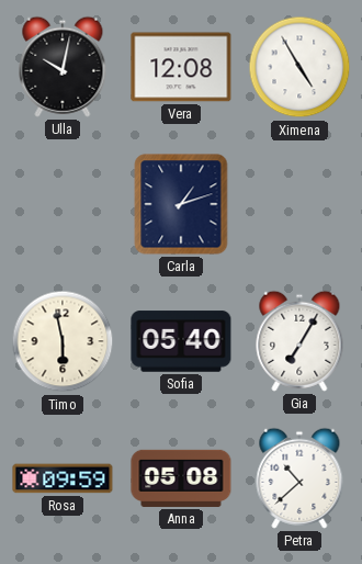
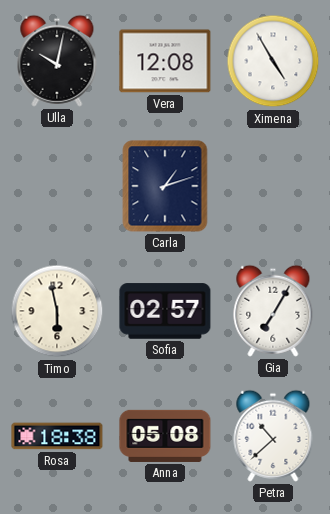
Sofia: 05:40 -> 02:57 (165, 311)
Rosa: 09:59 -> 18:38 (57, 436)
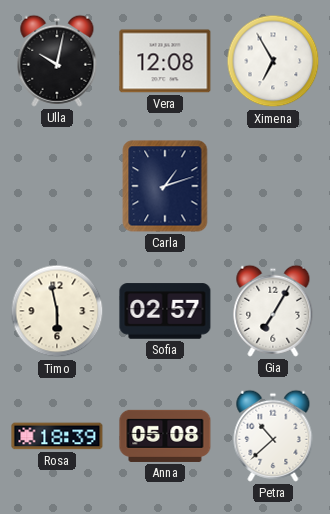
Ximena: 4:55 -> 6:55 (273, 61)
Rosa: 18:38 -> 18:39 (57, 436)
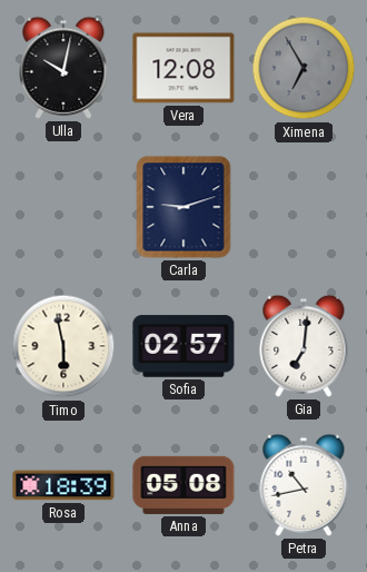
Ximena dial: white -> grey (304, 68)
Carla: 1:12 -> 9:12 (183, 207)
Gia: 7:05 -> 7:01 (304, 346)
Petra: 10:38 -> 10:43 (304, 485)
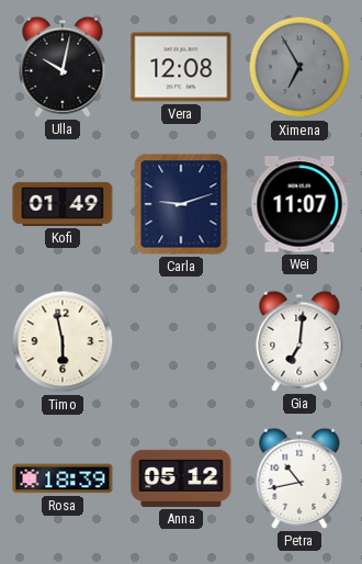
Kofi: none -> 01:49 (63, 204)
Wei: none -> 11:07 (299, 204)
Sofia: 02:57 -> none (183, 346)
Anna: 05:08 -> 05:12 (181, 478)
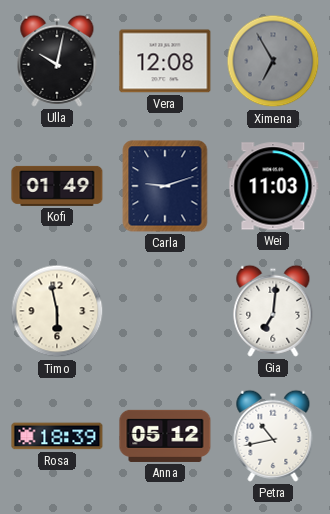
Wei: 11:07 -> 11:03 (273, 186)
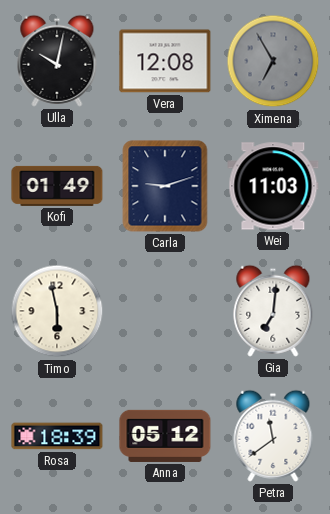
Petra: 10:43 -> 11:39 (273, 436)
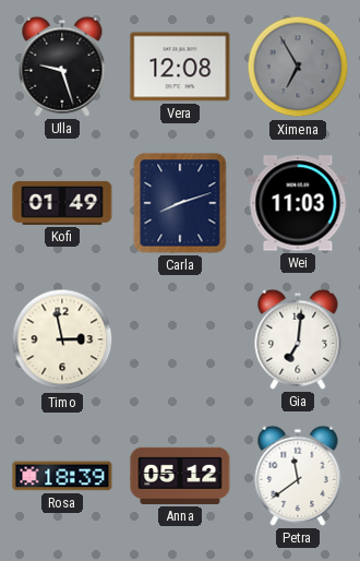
Ulla: 10:02 -> 9:27 (62, 67)
Carla: 9:12 -> 8:12 (180, 203)
Timo: 5:58 -> 2:58 (62, 339)
